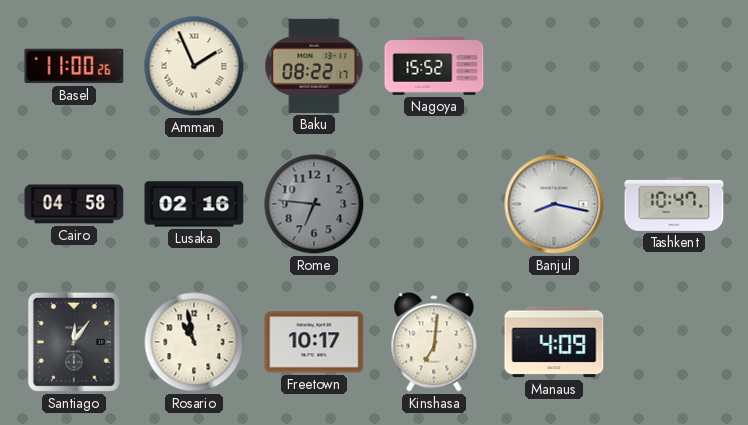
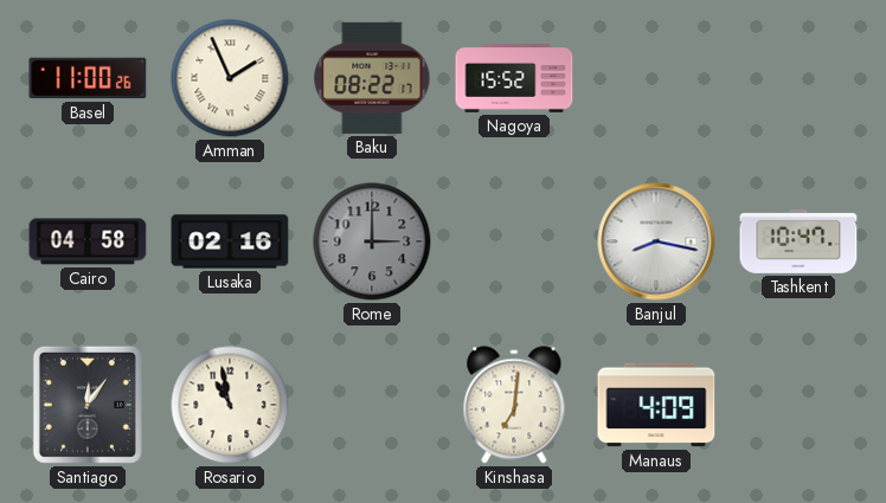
Rome: 6:46 -> 3:00 (372, 241)
Freetown: 10:17 -> none (314, 342)
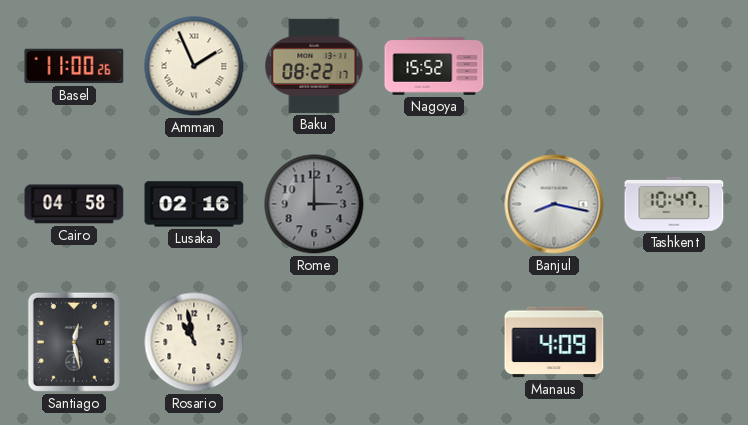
Santiago: 12:06 -> 12:28 (74, 342)
Kinshasa: 7:01 -> none (514, 405)
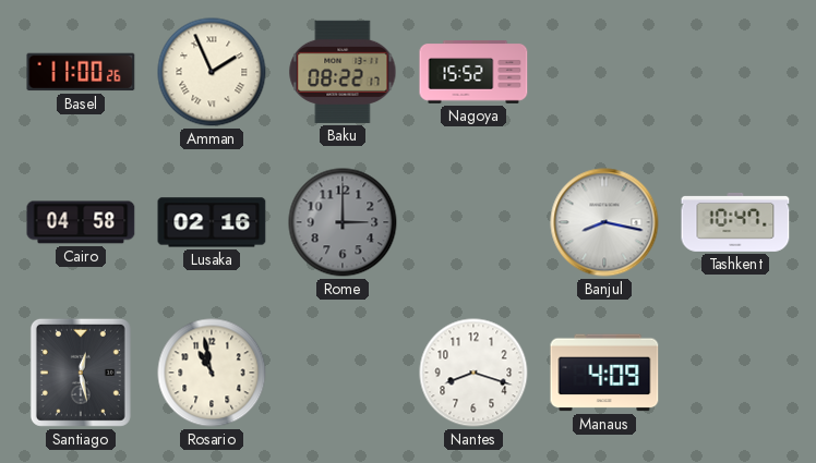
Nantes: none -> 8:18 (473, 373)
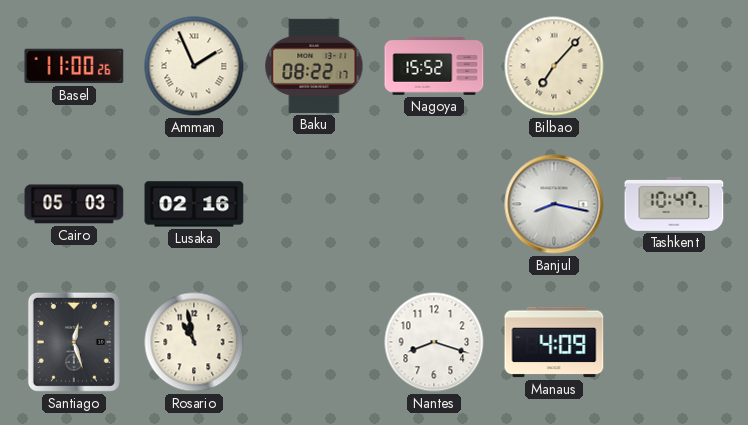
Bilbao: none -> 7:07 (554, 66)
Cairo: 04:58 -> 05:03 (74, 204)
Rome: 3:00 -> none (343, 222)
Santiago: 12:28 -> 12:27 (74, 342)
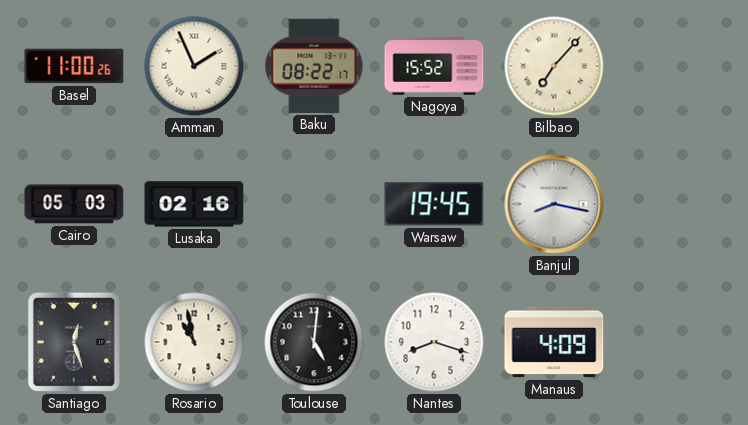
Warsaw: none -> 19:45 (434, 204)
Tashkent: 10:47 -> none (674, 204)
Toulouse: none -> 5:01 (314, 342)
